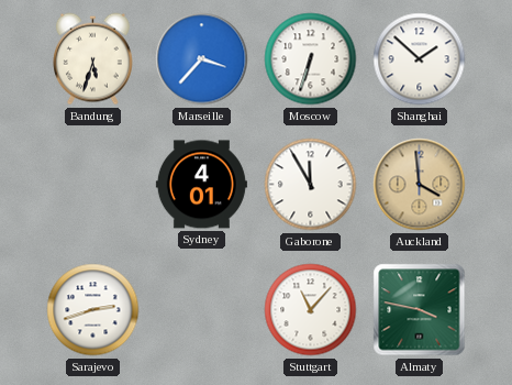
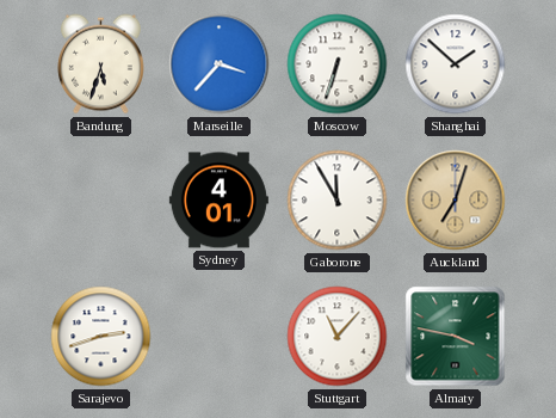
Auckland: 3:59 -> 7:03 (456, 201)
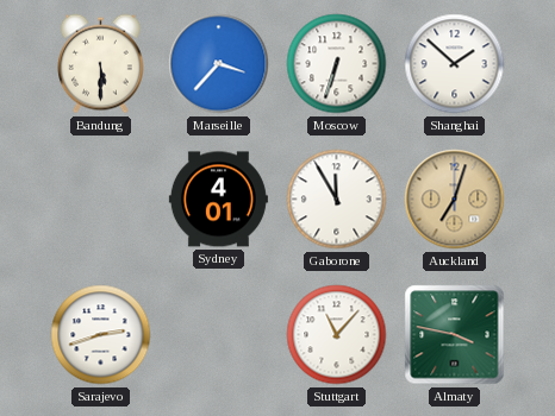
Bandung: 5:33 -> 5:30 (101, 64)
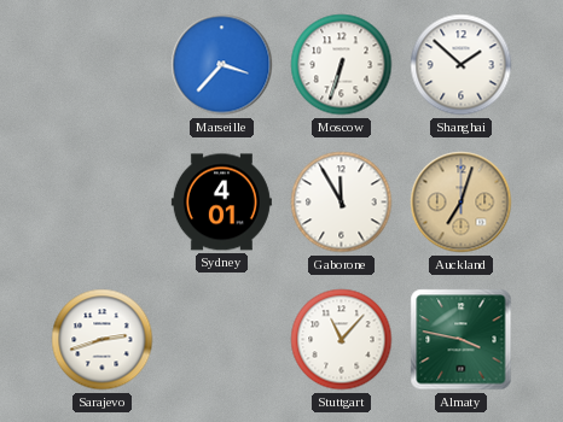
Bandung: 5:30 -> none (101, 64)
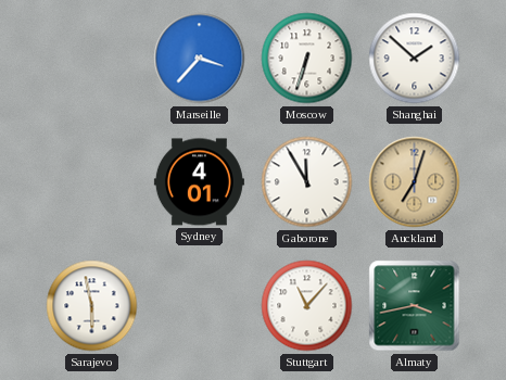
Sarajevo: 2:42 -> 5:58 (92, 306)
Almaty: 3:47 -> 3:43 (415, 306)
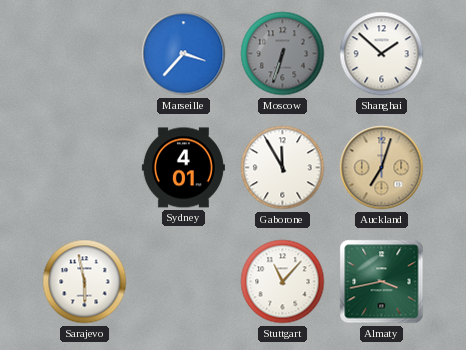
Moscow dial: white -> grey (283, 54)
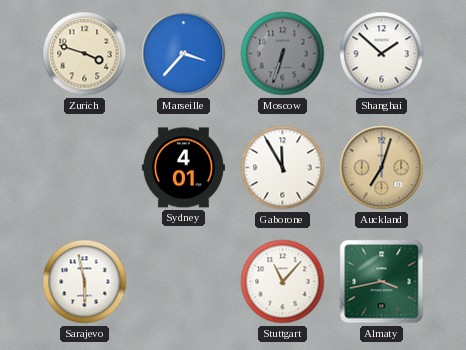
Zurich: none -> 3:48 (85, 54)
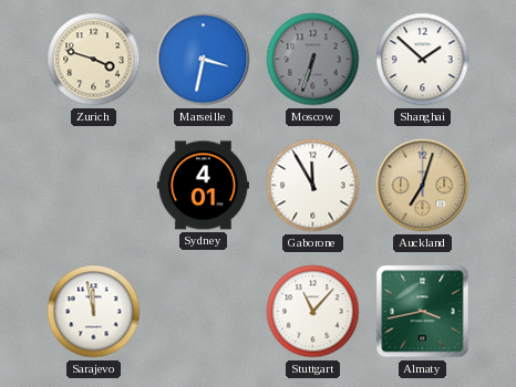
Marseille: 3:37 -> 3:32 (204, 60)
Sarajevo: 5:58 -> 11:58 (94, 312)
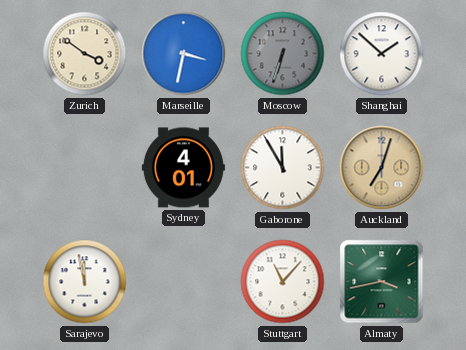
Zurich: 3:48 -> 3:51 (85, 54)
